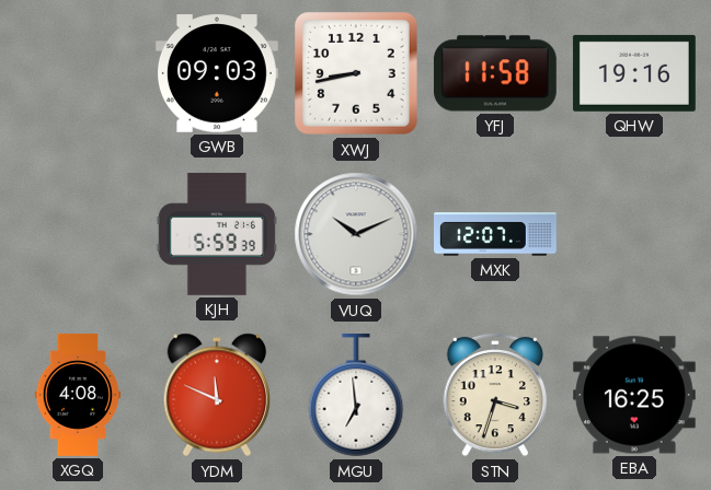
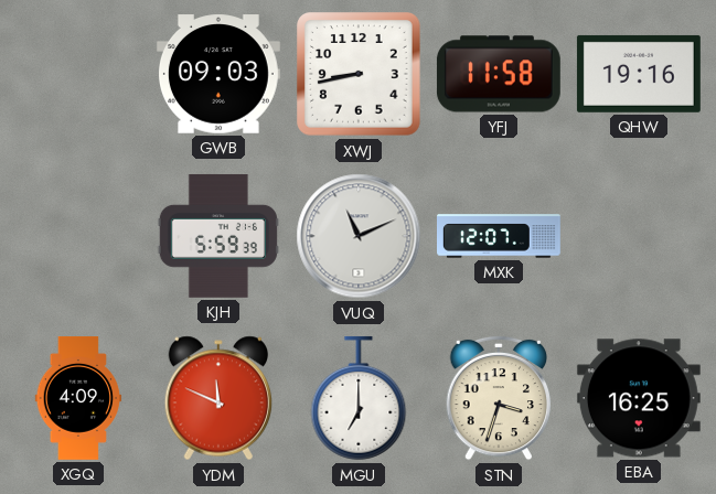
VUQ: 10:11 -> 11:11 (359, 236)
XGQ: 4:08 -> 4:09 (78, 399)
MGU: 6:59 -> 7:00 (359, 398)
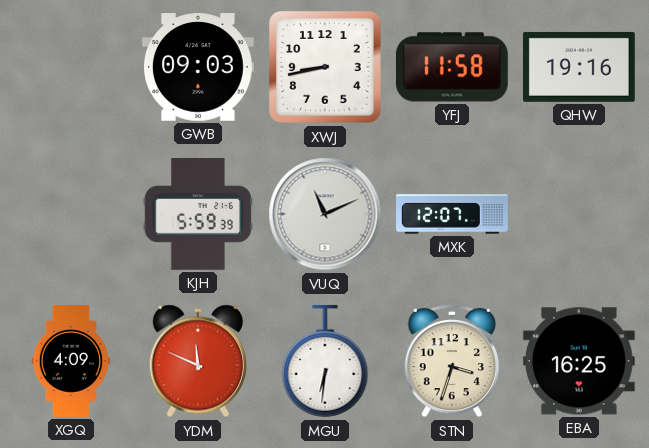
MGU: 7:00 -> 6:31 (325, 361)
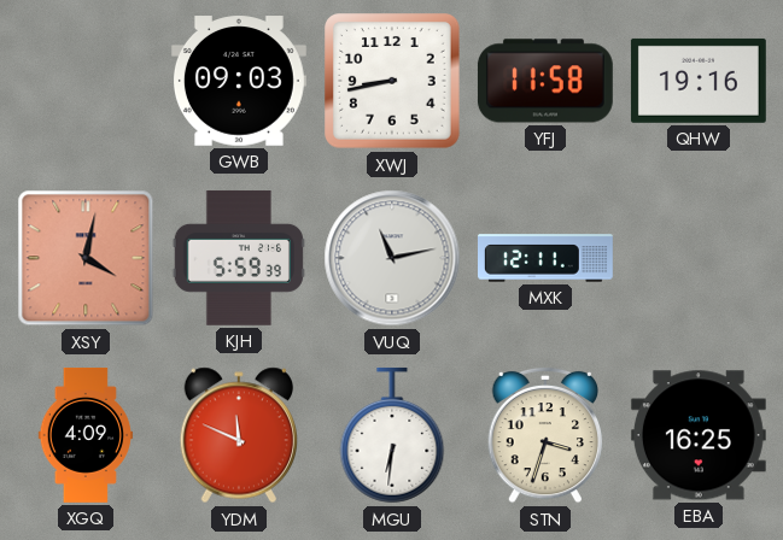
XSY: none -> 4:02 (86, 258)
VUQ: 11:11 -> 11:13 (392, 258)
MXK: 12:07 -> 12:11 (547, 258)
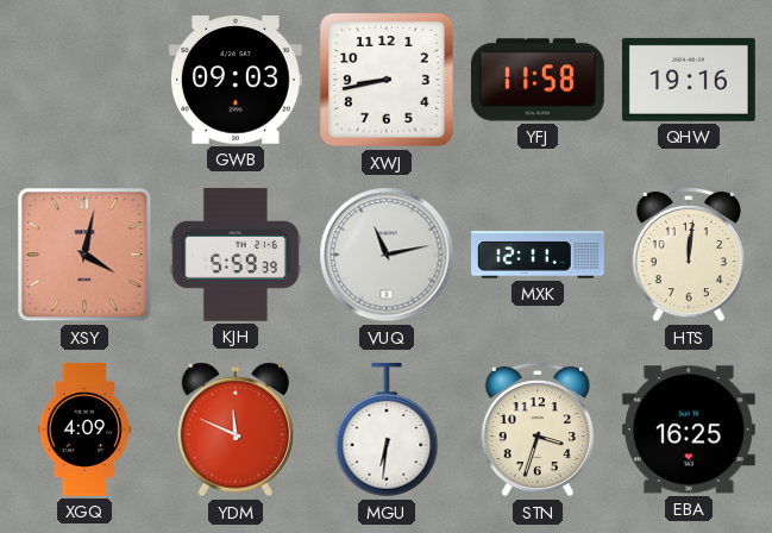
HTS: none -> 12:01 (688, 255)
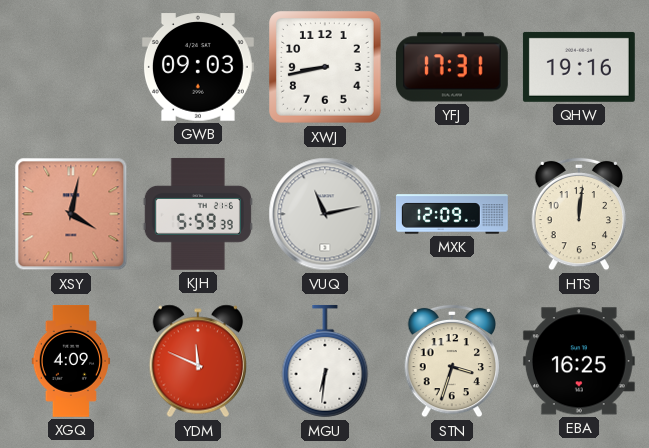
YFJ: 11:58 -> 17:31 (452, 67)
MXK: 12:11 -> 12:09 (453, 214)
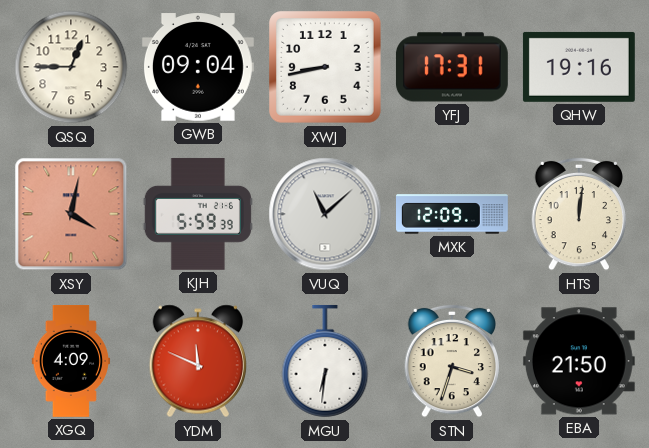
QSQ: none -> 12:45 (71, 67)
GWB: 09:03 -> 09:04 (198, 67)
VUQ: 11:13 -> 11:08 (325, 214)
EBA: 16:25 -> 21:50 (579, 361)
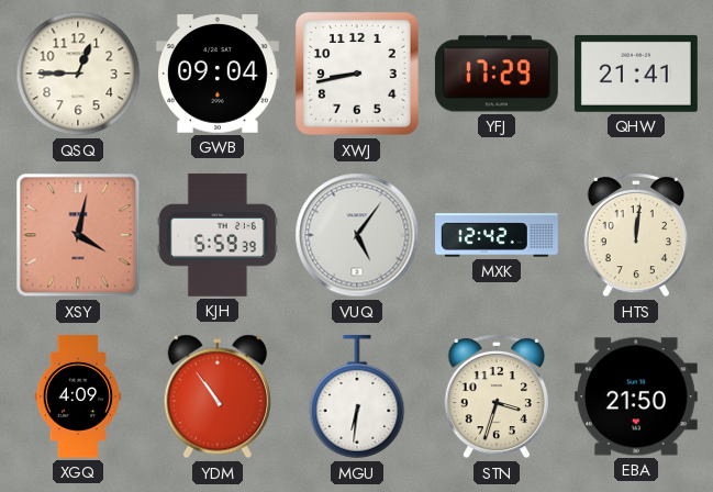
YFJ: 17:31 -> 17:29 (497, 74)
QHW: 19:16 -> 21:41 (636, 74)
VUQ: 11:08 -> 5:06 (357, 235)
MXK: 12:09 -> 12:42 (498, 235)
YDM: 11:49 -> 10:54 (216, 396)
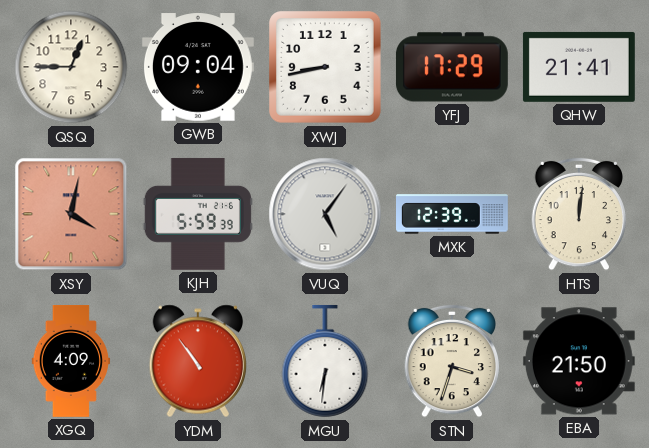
MXK: 12:42 -> 12:39 (453, 214)
